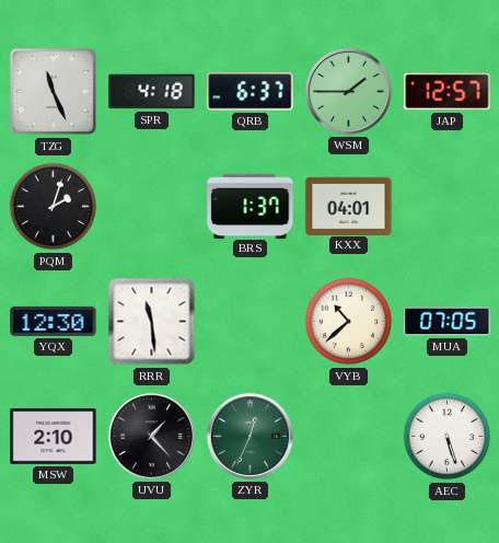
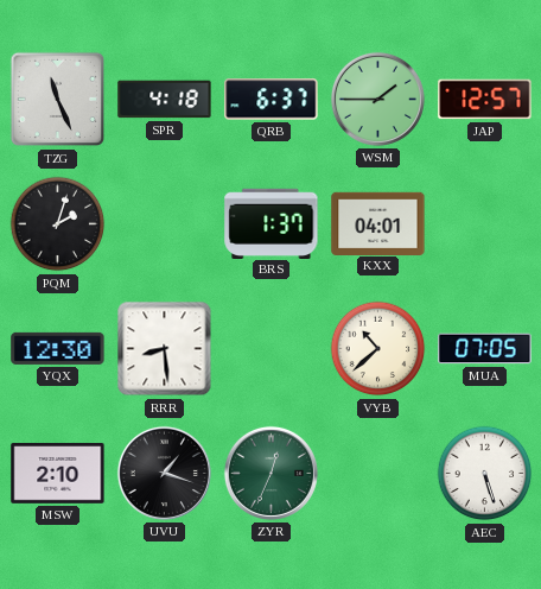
RRR: 11:29 -> 8:29 (165, 349)
UVU: 1:23 -> 1:18 (164, 473)
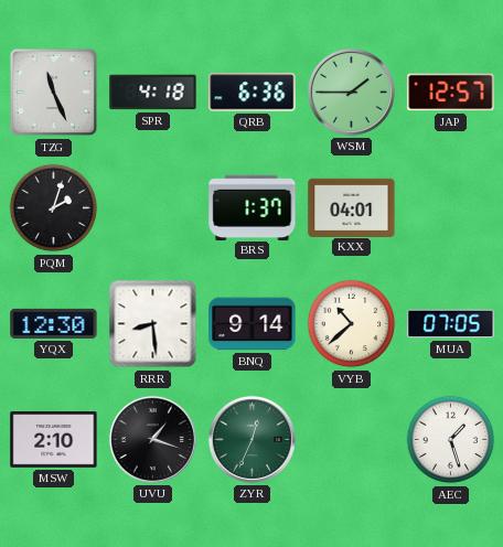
QRB: 6:37 -> 6:36 (253, 93)
BNQ: none -> 9:14 (253, 324)
AEC: 5:27 -> 1:27 (451, 440)
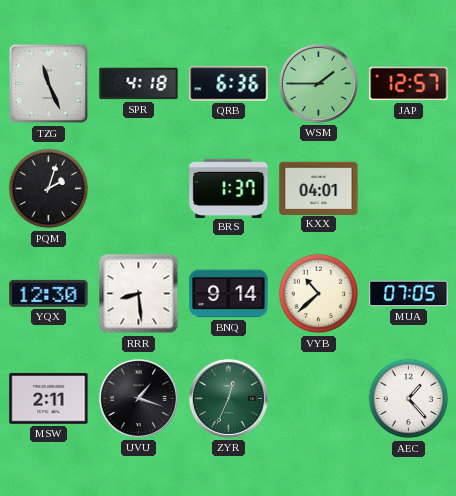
MSW: 2:10 -> 2:11 (49, 399)
AEC: 1:27 -> 1:23 (409, 399)
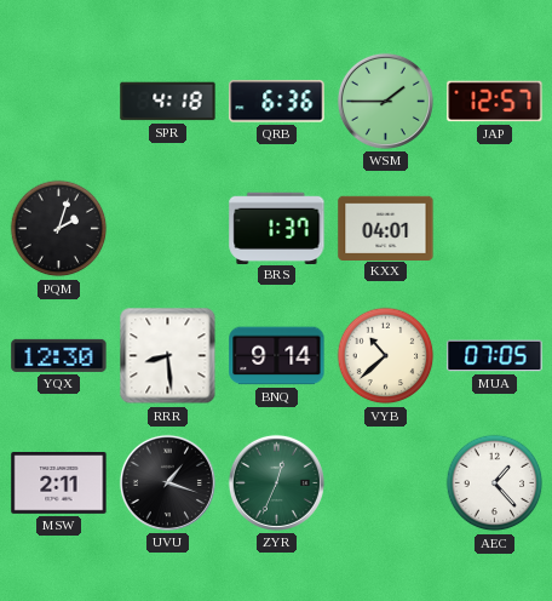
TZG: 11:26 -> none (49, 84)
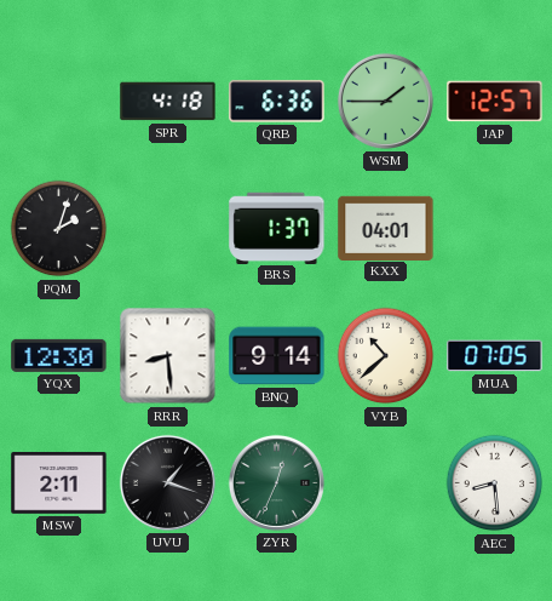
AEC: 1:23 -> 8:29 (495, 483)
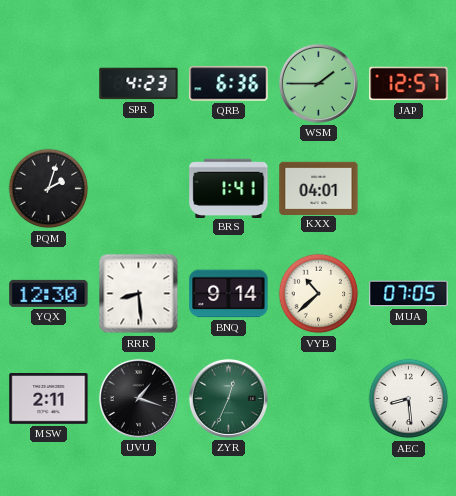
SPR: 4:18 -> 4:23 (139, 84)
BRS: 1:37 -> 1:41 (229, 188)
